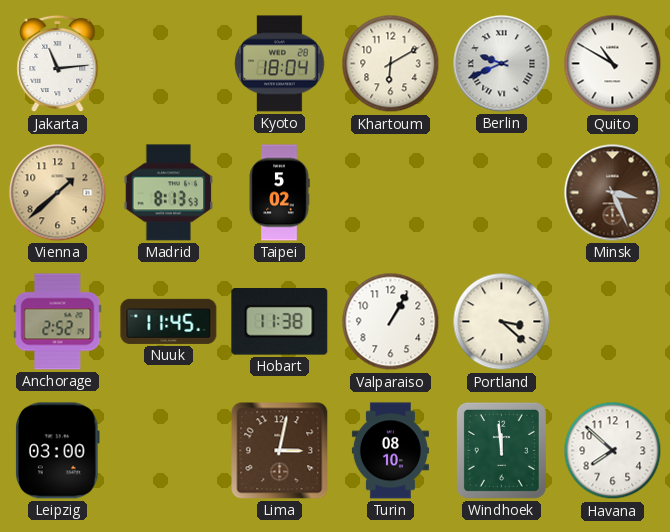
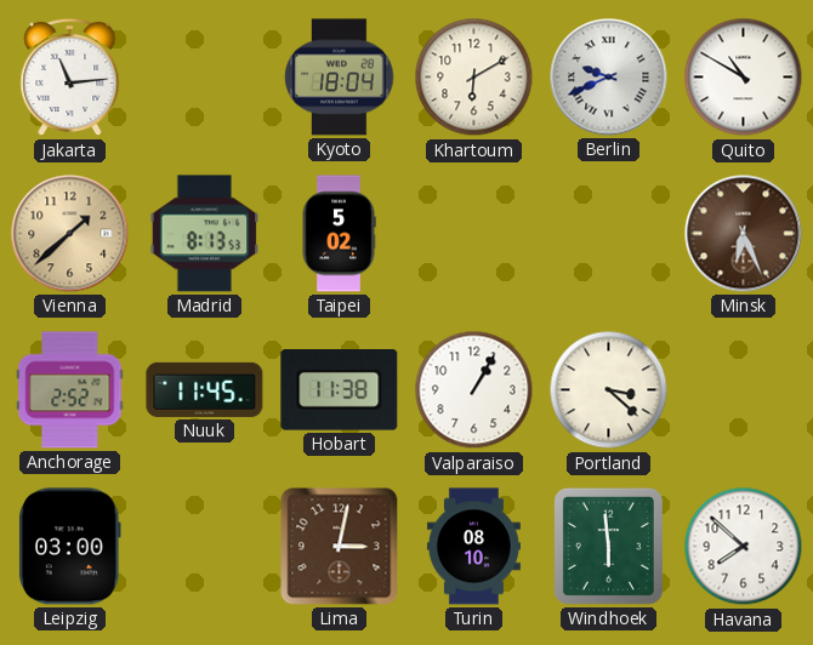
Minsk: 3:26 -> 6:26 (744, 234)
Windhoek: 11:59 -> 5:59 (608, 546)
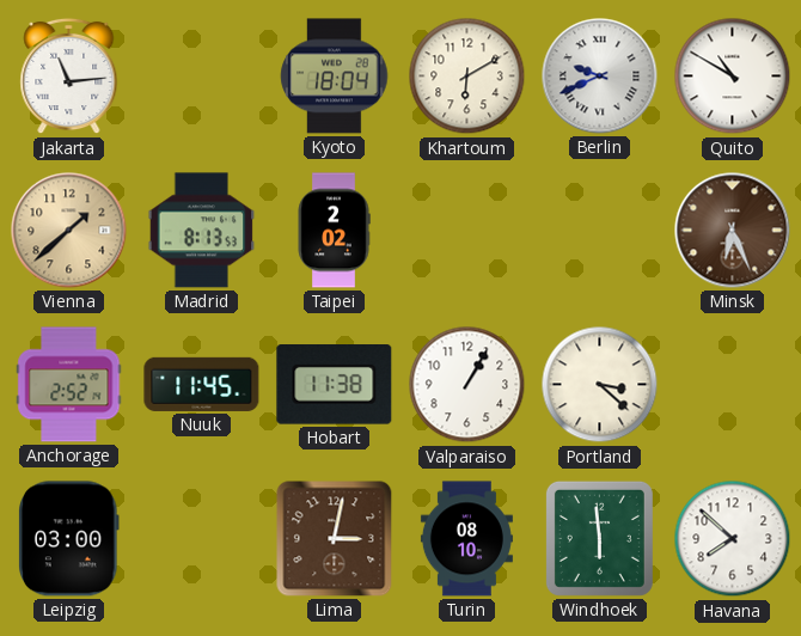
Taipei: 5:02 -> 2:02 (334, 231)
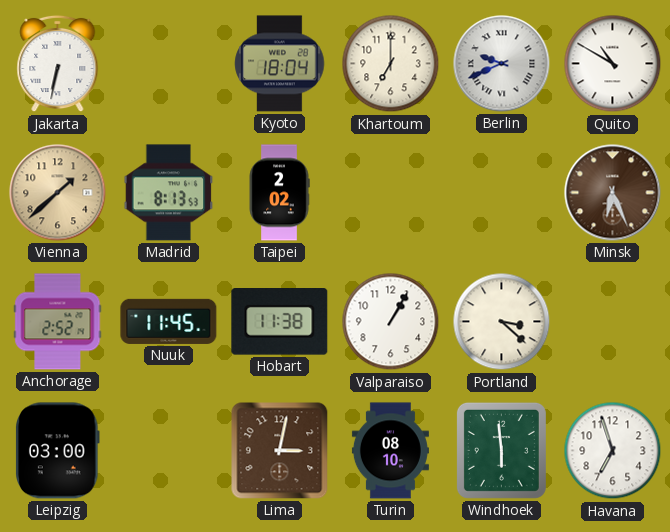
Jakarta: 11:14 -> 6:32 (58, 64)
Khartoum: 6:10 -> 7:00 (391, 64)
Havana: 7:52 -> 6:57 (613, 451)
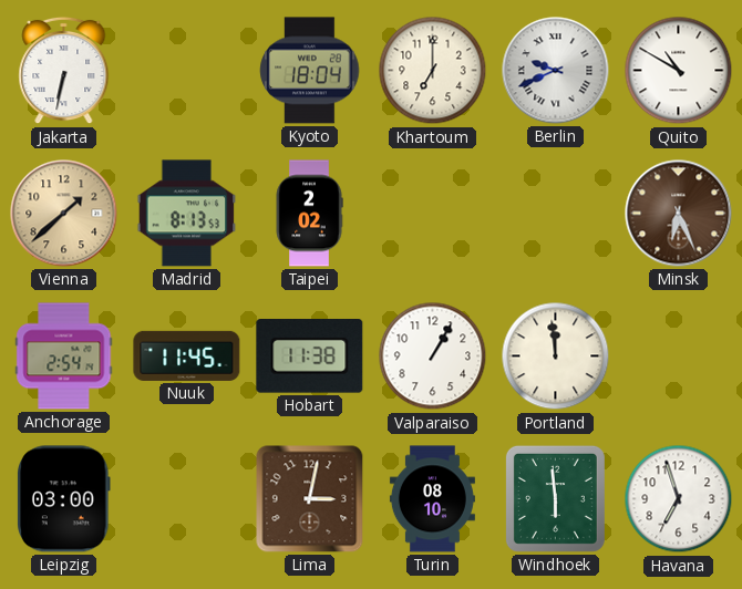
Anchorage: 2:52 -> 2:54 (64, 356)
Portland: 3:22 -> 11:59 (556, 356)
